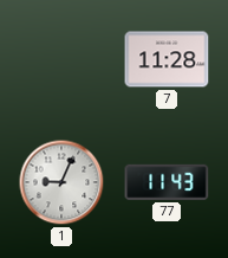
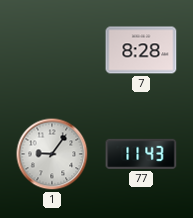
7: 11:28 -> 8:28 (141, 50)
1: 9:04 -> 9:06 (52, 154)
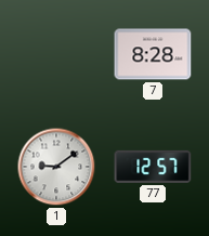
1: 9:06 -> 9:09 (56, 167)
77: 11:43 -> 12:57 (153, 167)
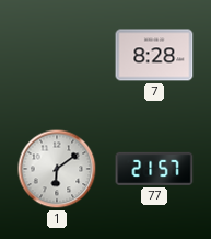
1: 9:09 -> 6:09 (57, 169)
77: 12:57 -> 21:57 (154, 169)
